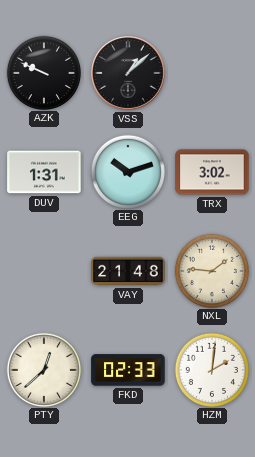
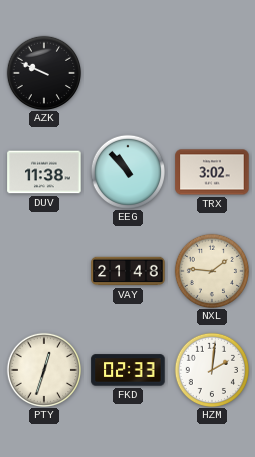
VSS: 1:08 -> none (129, 74)
DUV: 1:31 -> 11:38 (44, 172)
EEG: 10:12 -> 10:53 (127, 171)
PTY: 12:38 -> 12:33 (43, 369)
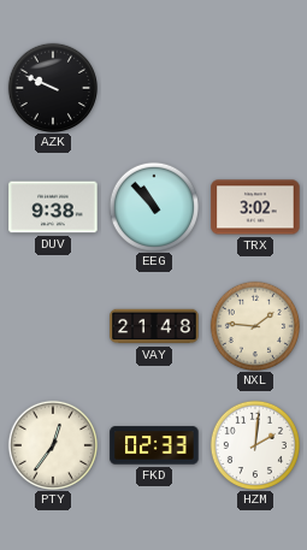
DUV: 11:38 -> 9:38 (53, 207)
PTY: 12:33 -> 12:36 (52, 444)
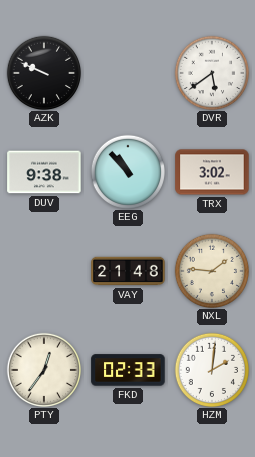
DVR: none -> 5:39 (211, 72)
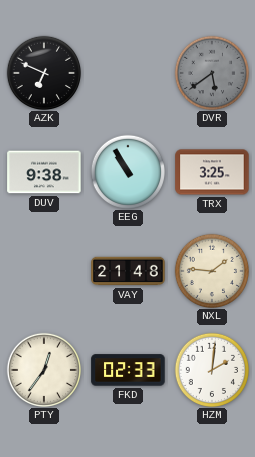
AZK: 9:49 -> 6:49 (43, 72)
DVR dial: white -> grey (211, 72)
EEG: 10:53 -> 10:55 (127, 171)
TRX: 3:02 -> 3:25 (212, 172)
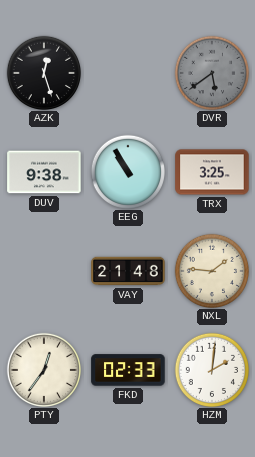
AZK: 6:49 -> 12:27 (43, 72)
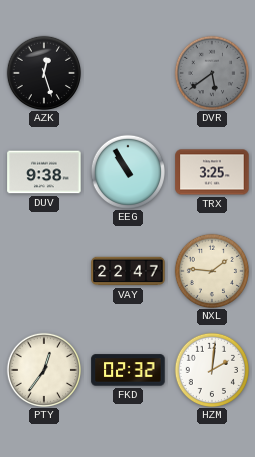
VAY: 21:48 -> 22:47 (128, 271)
FKD: 02:33 -> 02:32 (128, 370)
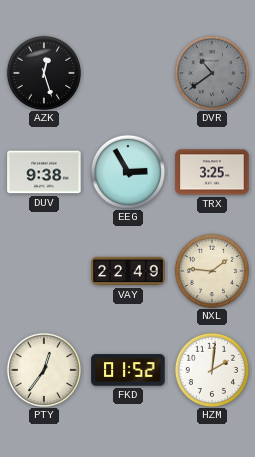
DVR: 5:39 -> 10:39 (211, 72)
EEG: 10:55 -> 2:55 (127, 171)
VAY: 22:47 -> 22:49 (128, 271)
FKD: 02:32 -> 01:52 (128, 370)
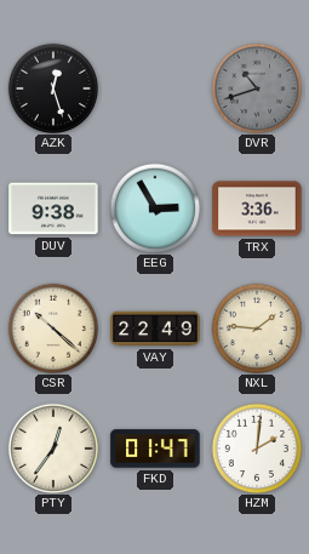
DVR: 10:39 -> 10:42 (256, 87)
TRX: 3:25 -> 3:36 (257, 209)
CSR: none -> 10:22 (52, 327)
FKD: 01:52 -> 01:47 (155, 449)
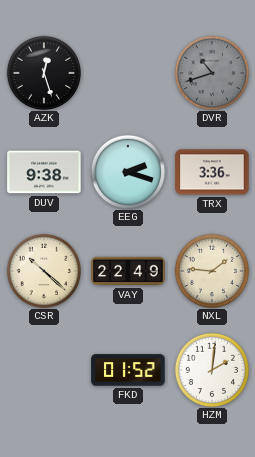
EEG: 2:55 -> 2:18 (127, 171)
PTY: 12:36 -> none (52, 447)
FKD: 01:47 -> 01:52 (128, 370)
